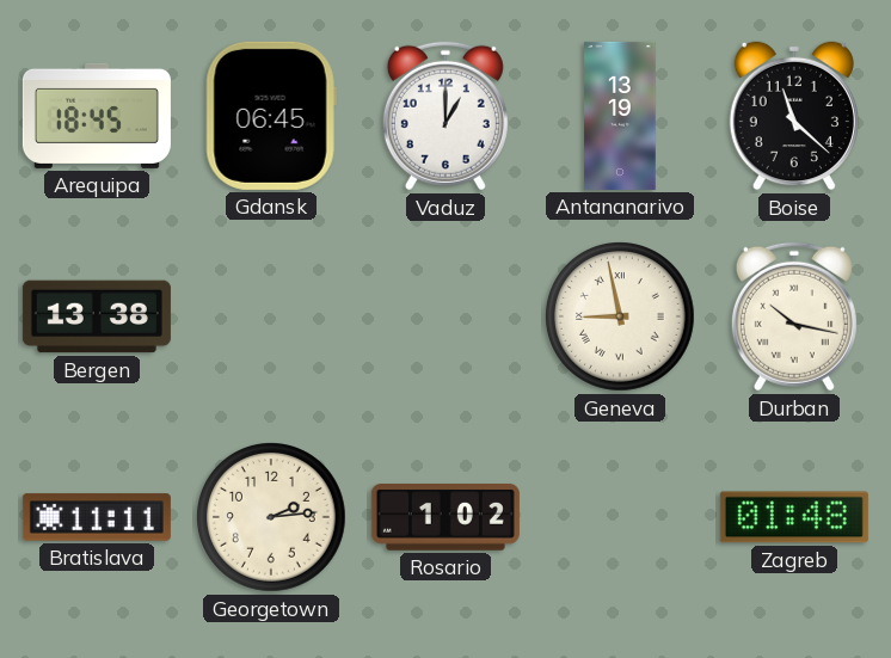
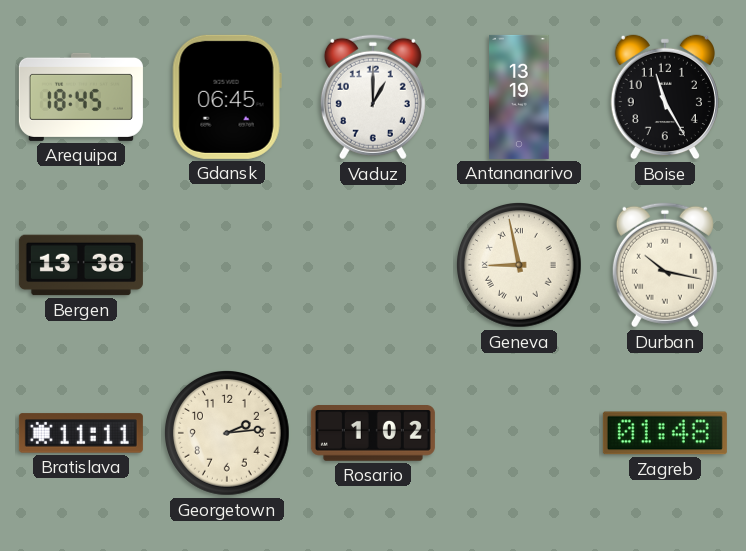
Boise: 11:22 -> 11:25 (665, 97)
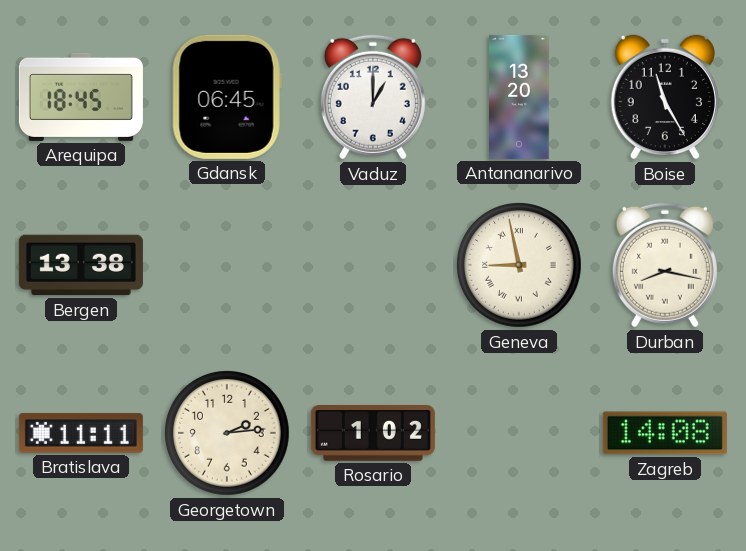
Antananarivo: 13:19 -> 13:20 (519, 97)
Durban: 10:17 -> 8:17 (665, 265)
Zagreb: 01:48 -> 14:08 (665, 433)
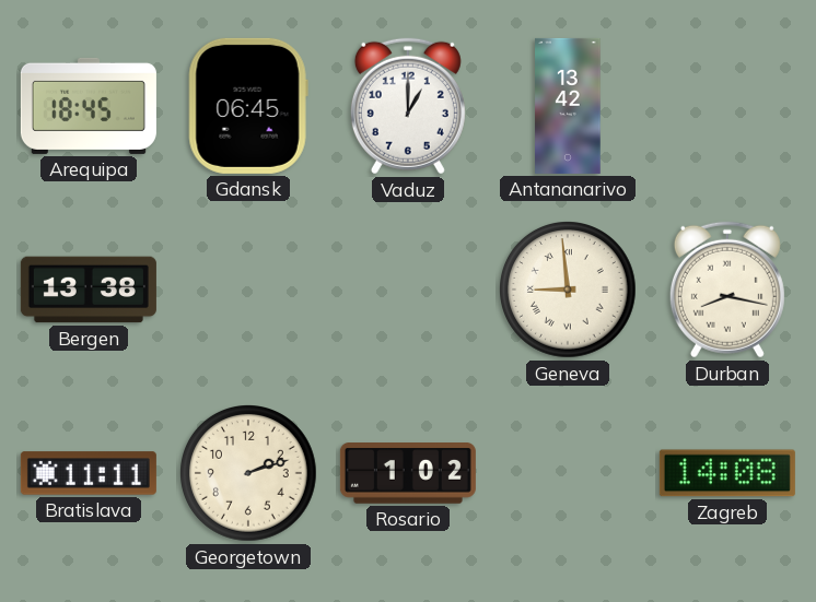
Antananarivo: 13:20 -> 13:42 (568, 106)
Boise: 11:25 -> none (665, 97)
Geneva: 8:58 -> 8:59 (569, 291)
Georgetown: 2:14 -> 2:12 (249, 474)
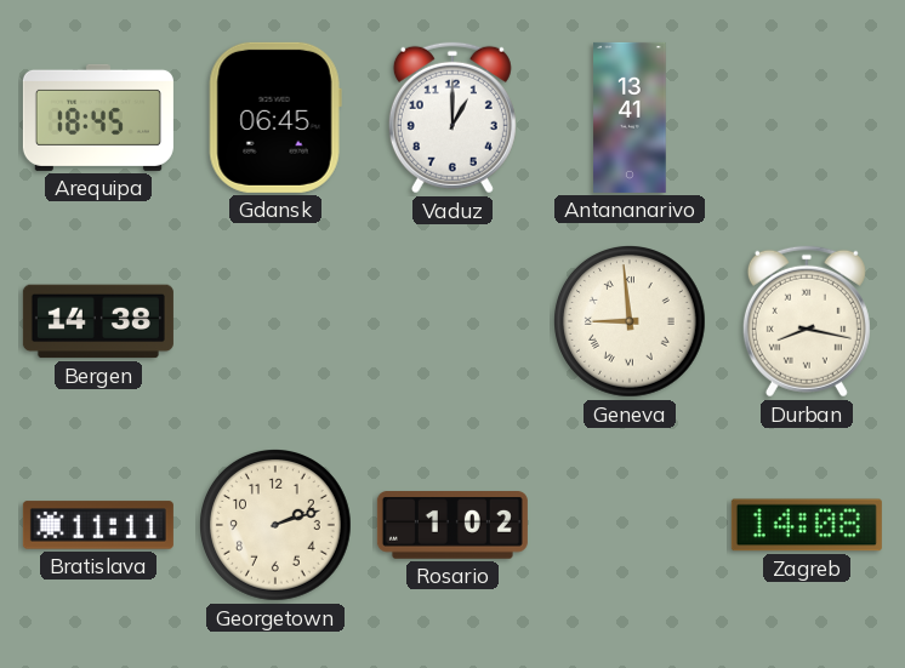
Antananarivo: 13:42 -> 13:41 (630, 118)
Bergen: 13:38 -> 14:38 (98, 321)
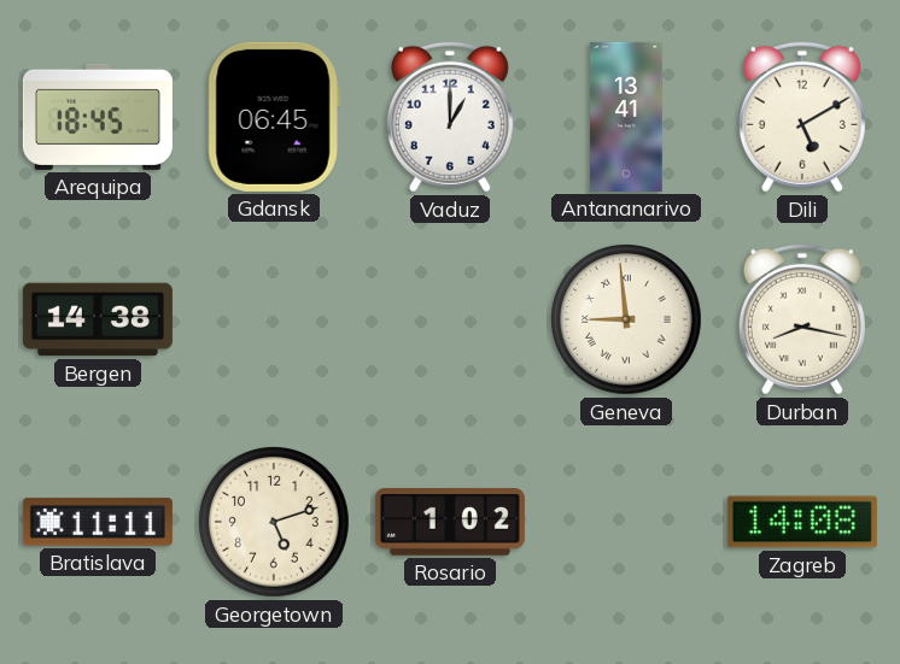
Dili: none -> 5:10 (802, 117)
Georgetown: 2:12 -> 5:12 (275, 523)
